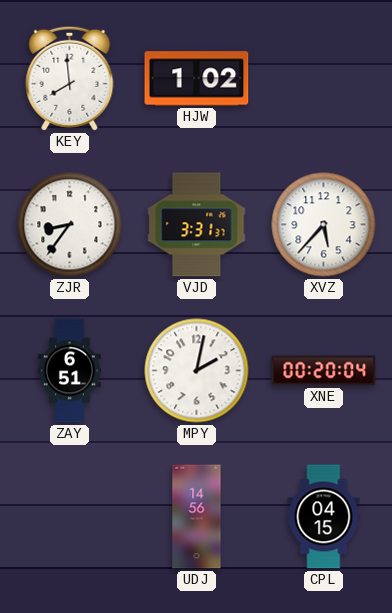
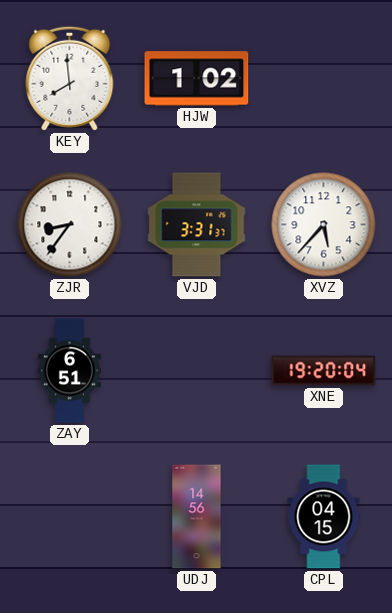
MPY: 2:02 -> none (197, 371)
XNE: 00:20 -> 19:20 (324, 371)
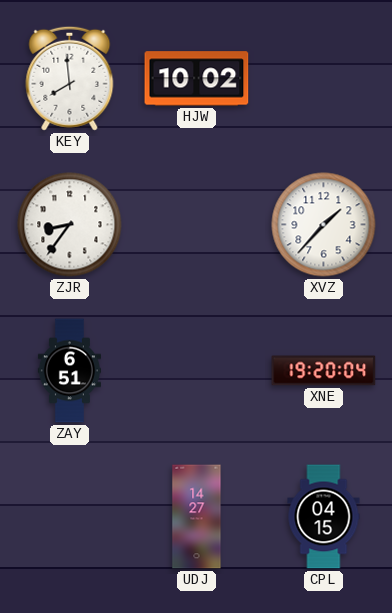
HJW: 1:02 -> 10:02 (197, 79)
VJD: 3:31 -> none (197, 225)
XVZ: 5:37 -> 1:37 (324, 225)
UDJ: 14:56 -> 14:27 (197, 517)
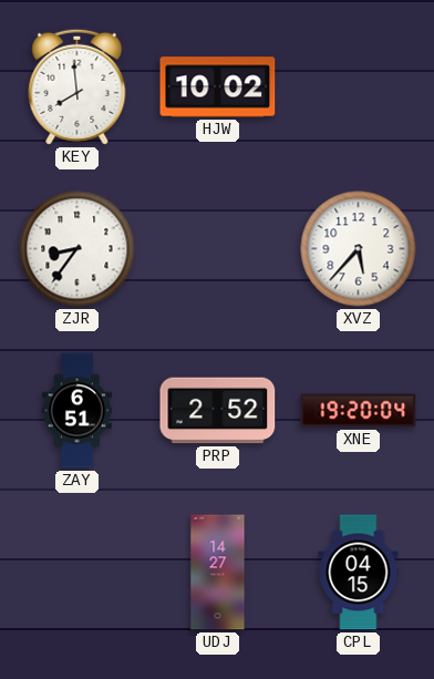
XVZ: 1:37 -> 5:37 (359, 249)
PRP: none -> 2:52 (218, 411)
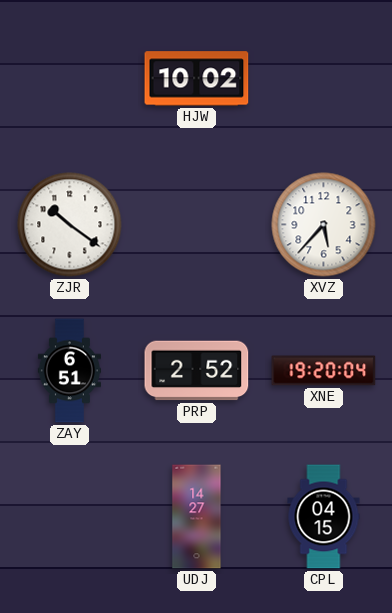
KEY: 7:59 -> none (77, 86)
ZJR: 8:36 -> 10:21 (70, 225)
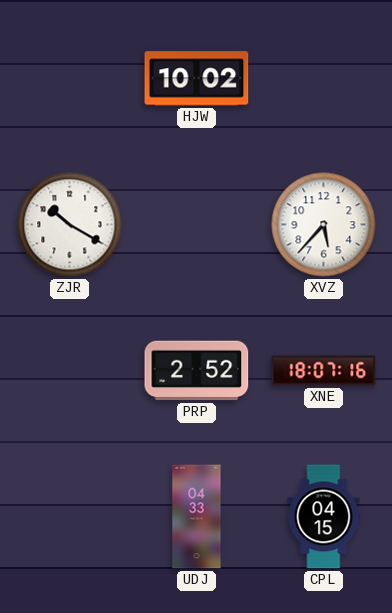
ZJR: 10:21 -> 10:20 (70, 225)
ZAY: 6:51 -> none (69, 371)
XNE: 19:20 -> 18:07 (324, 371)
UDJ: 14:27 -> 04:33 (197, 517)
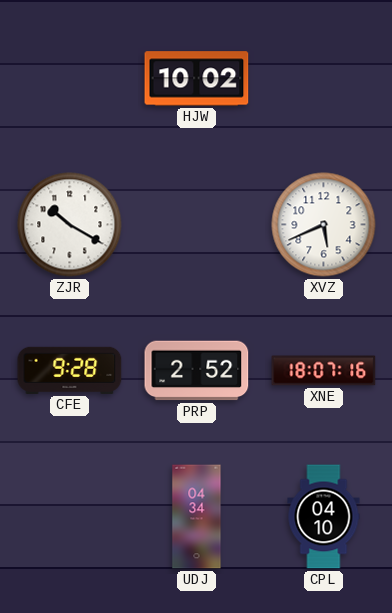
XVZ: 5:37 -> 5:41 (324, 225)
CFE: none -> 9:28 (70, 370)
UDJ: 04:33 -> 04:34 (197, 517)
CPL: 04:15 -> 04:10 (324, 517)
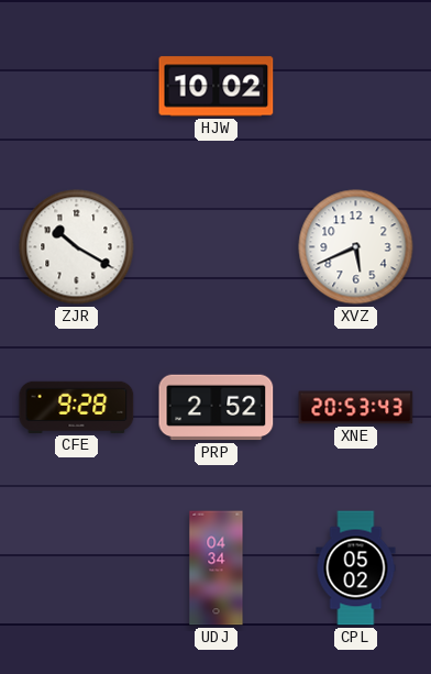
XNE: 18:07 -> 20:53 (356, 408)
CPL: 04:10 -> 05:02 (356, 568)
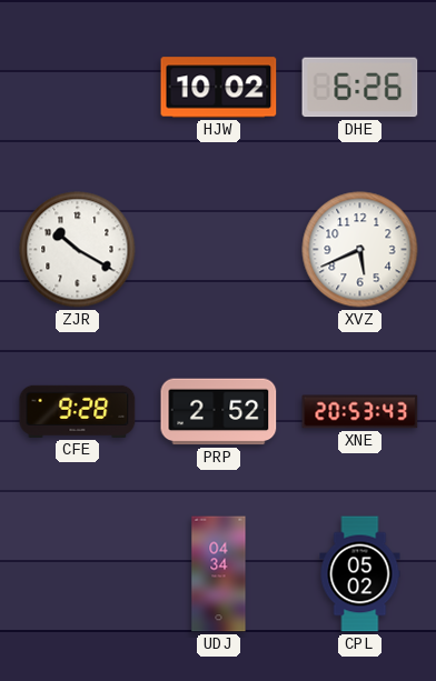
DHE: none -> 6:26 (360, 88)
